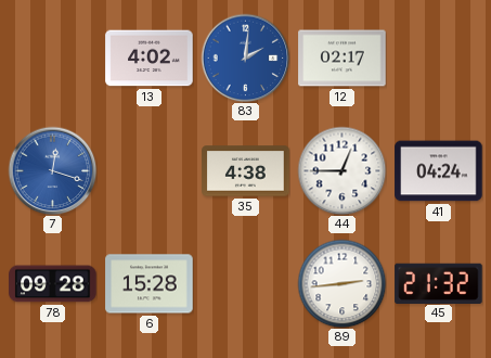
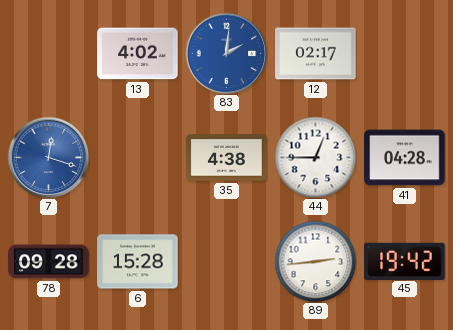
41: 04:24 -> 04:28 (405, 158)
45: 21:32 -> 19:42 (405, 261)
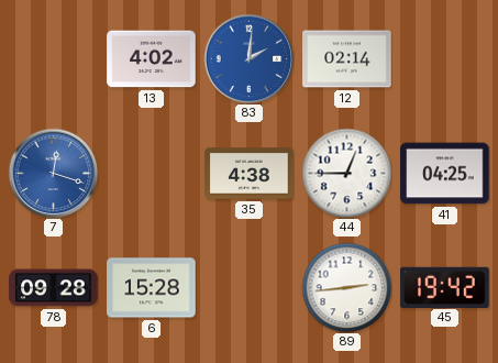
12: 02:17 -> 02:14 (347, 59)
41: 04:28 -> 04:25 (445, 174)
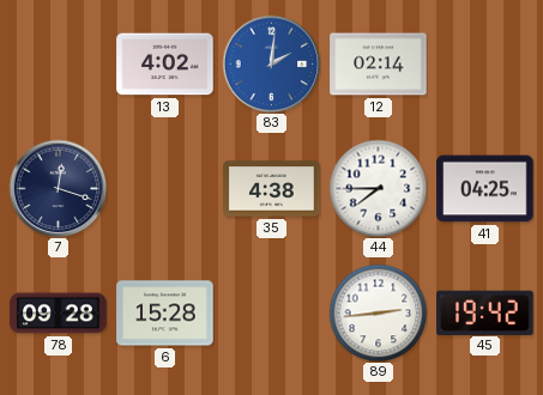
7 dial: blue -> navy (58, 188)
44: 12:45 -> 7:45 (378, 188)
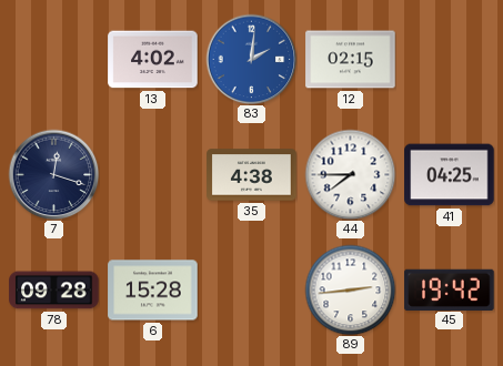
12: 02:14 -> 02:15 (351, 60)
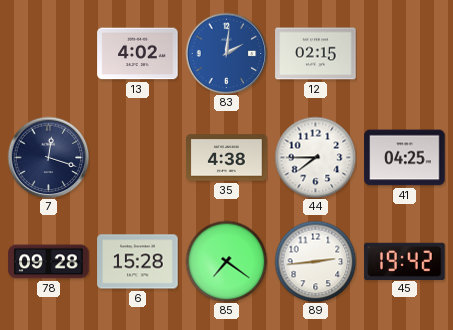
85: none -> 7:21 (226, 261)
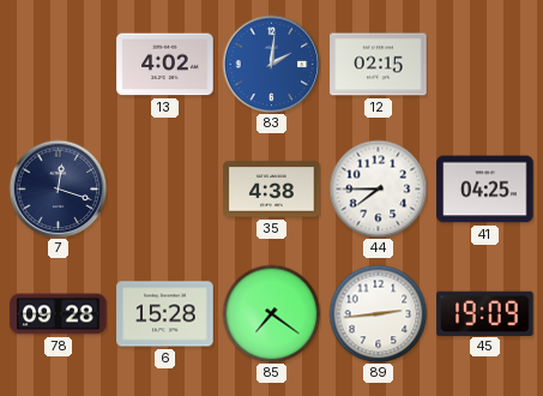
45: 19:42 -> 19:09 (485, 313)
